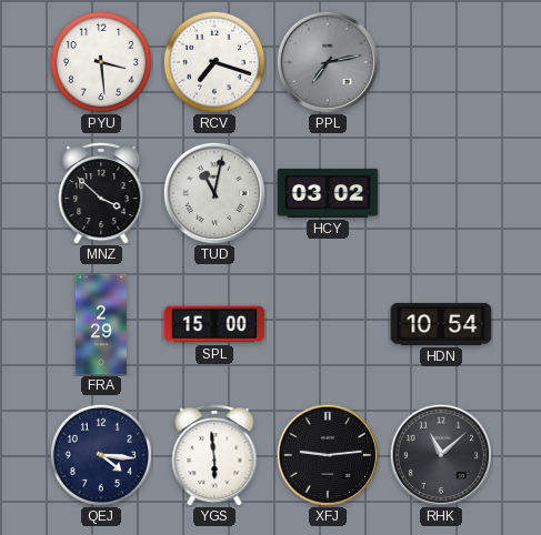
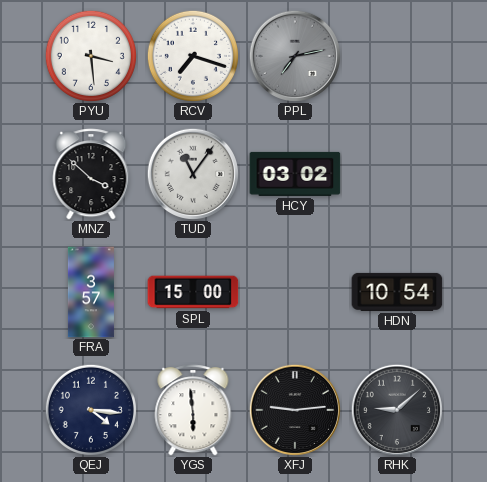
TUD: 11:02 -> 11:06 (192, 173)
FRA: 2:29 -> 3:57 (91, 292)
RHK: 11:08 -> 9:08 (396, 409)
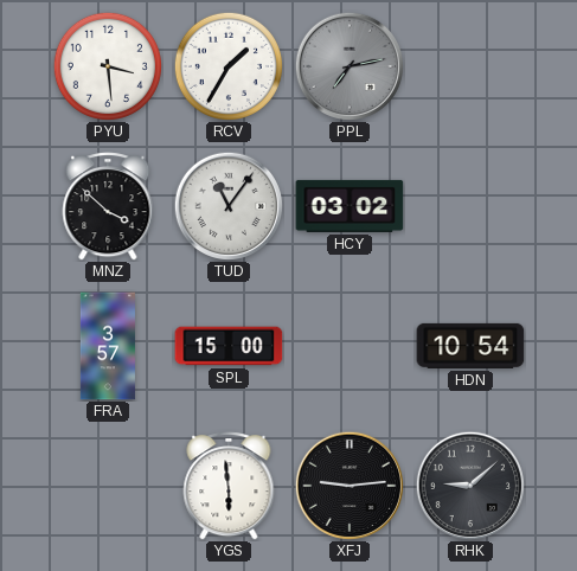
RCV: 7:18 -> 1:35 (229, 66)
QEJ: 4:16 -> none (91, 410)
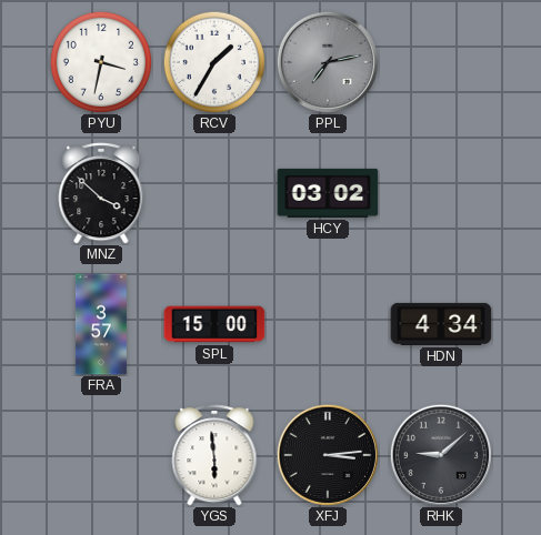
PYU: 3:29 -> 3:32 (101, 62)
TUD: 11:06 -> none (227, 205)
HDN: 10:54 -> 4:34 (441, 324)
XFJ: 9:14 -> 3:14 (327, 454)
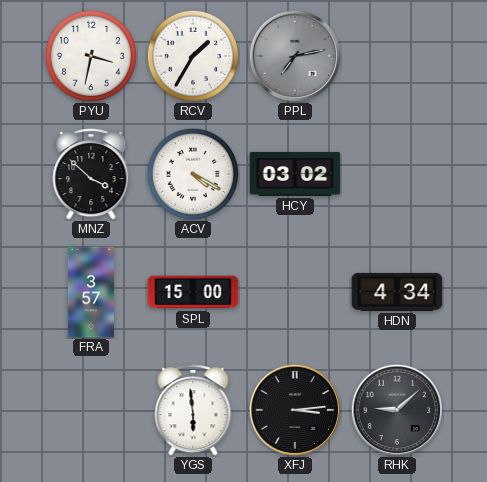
ACV: none -> 4:20 (193, 174)
